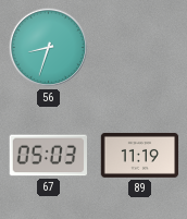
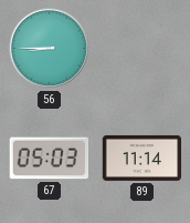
56: 8:33 -> 8:45 (50, 49)
89: 11:19 -> 11:14 (142, 158)
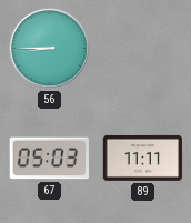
89: 11:14 -> 11:11 (143, 158)
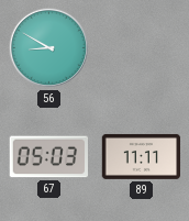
56: 8:45 -> 8:50 (49, 48)
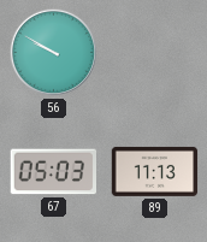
56: 8:50 -> 9:50 (54, 53)
89: 11:11 -> 11:13 (155, 171)
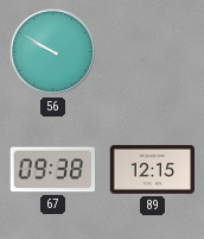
67: 05:03 -> 09:38 (52, 170)
89: 11:13 -> 12:15 (153, 169)
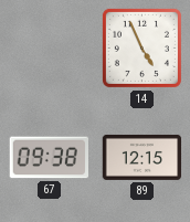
56: 9:50 -> none (53, 52)
14: none -> 4:56 (141, 47)
